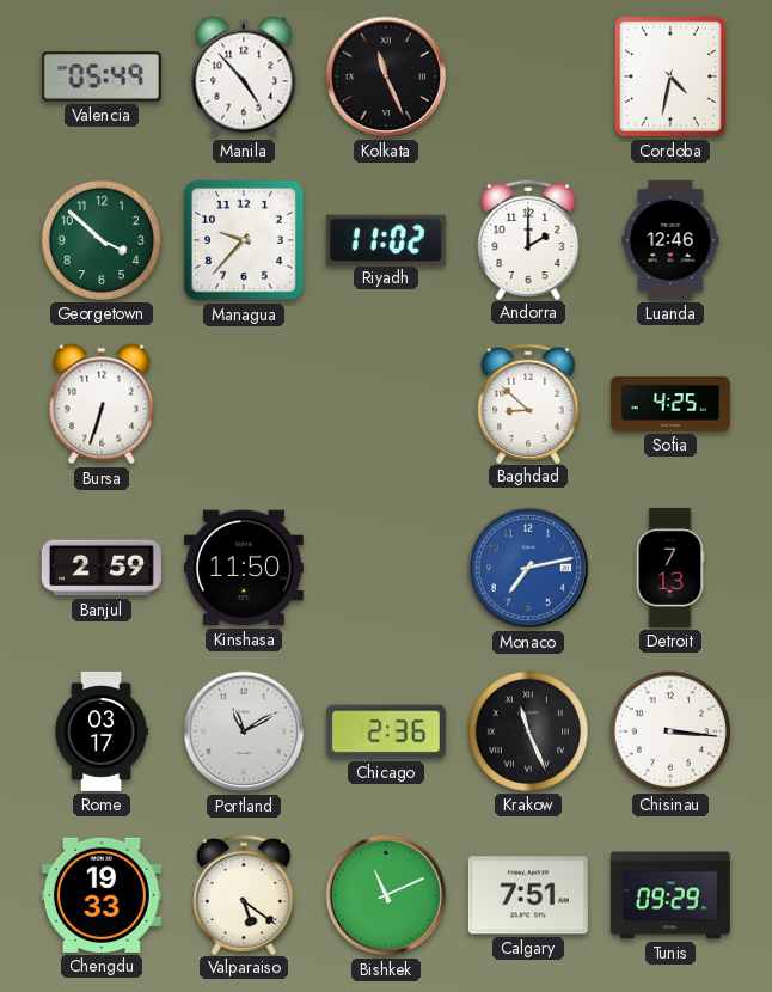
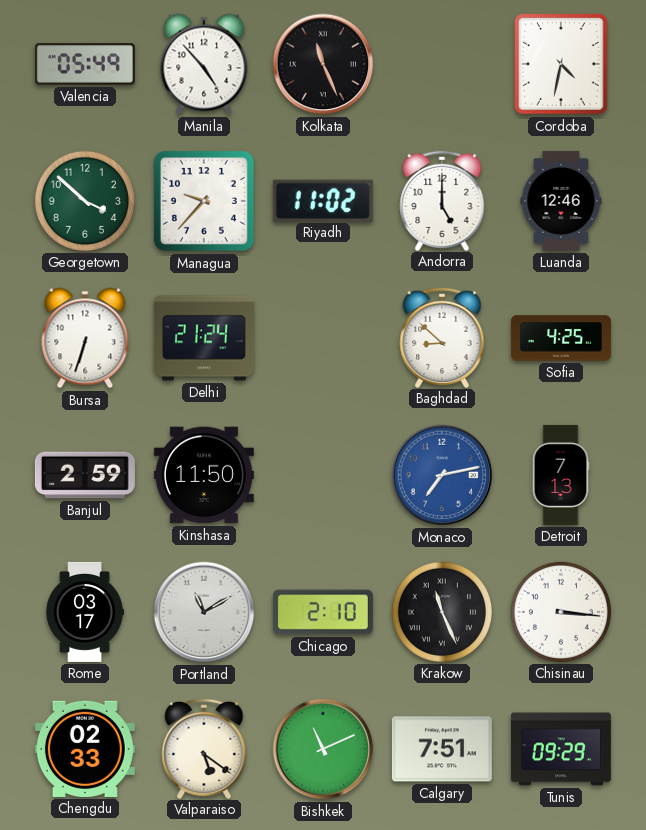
Andorra: 2:00 -> 5:00 (442, 200)
Delhi: none -> 21:24 (204, 338)
Chicago: 2:36 -> 2:10 (323, 612)
Chengdu: 19:33 -> 02:33 (85, 749)
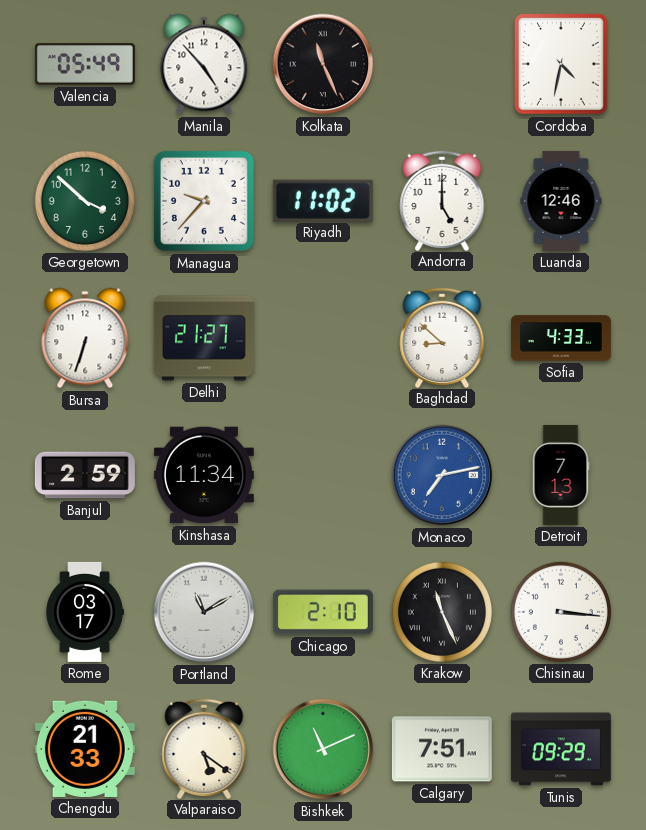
Delhi: 21:24 -> 21:27 (204, 338)
Sofia: 4:25 -> 4:33 (561, 338)
Kinshasa: 11:50 -> 11:34 (204, 475)
Chengdu: 02:33 -> 21:33 (85, 749)
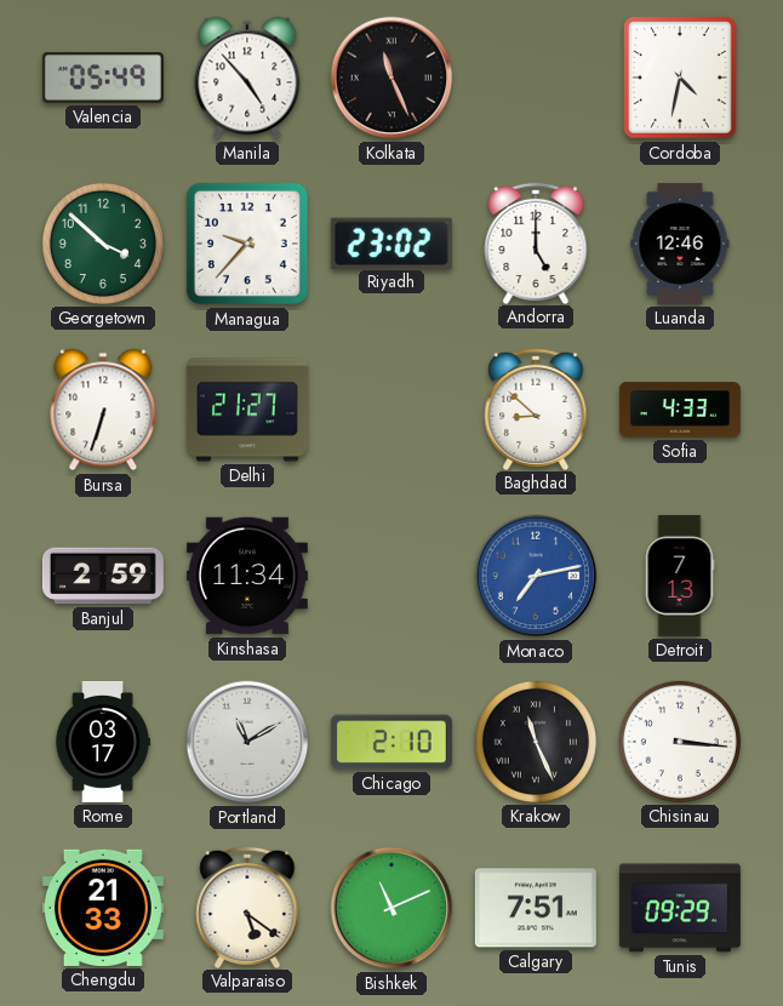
Riyadh: 11:02 -> 23:02 (391, 242)
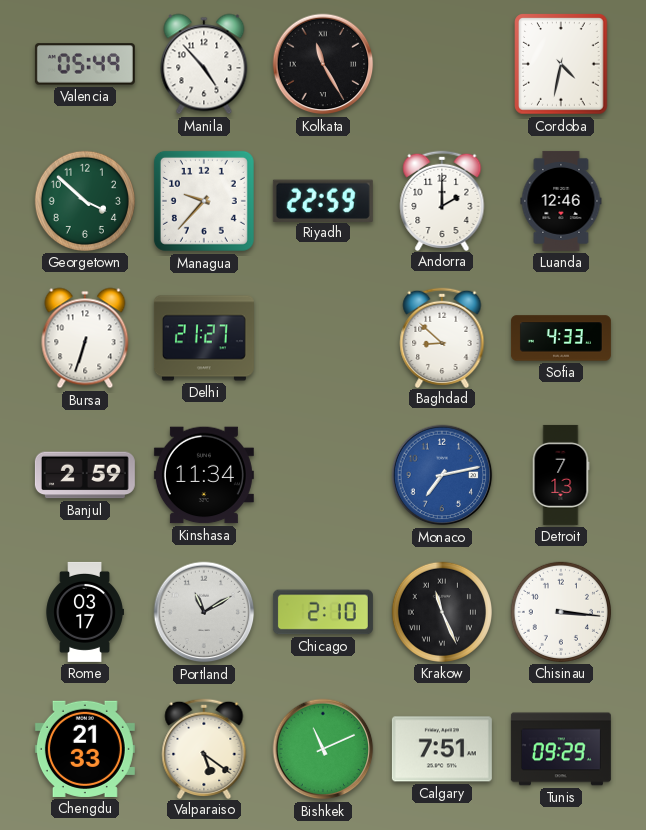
Kolkata: 11:26 -> 11:25 (323, 64)
Riyadh: 23:02 -> 22:59 (323, 200)
Andorra: 5:00 -> 2:00 (442, 200)
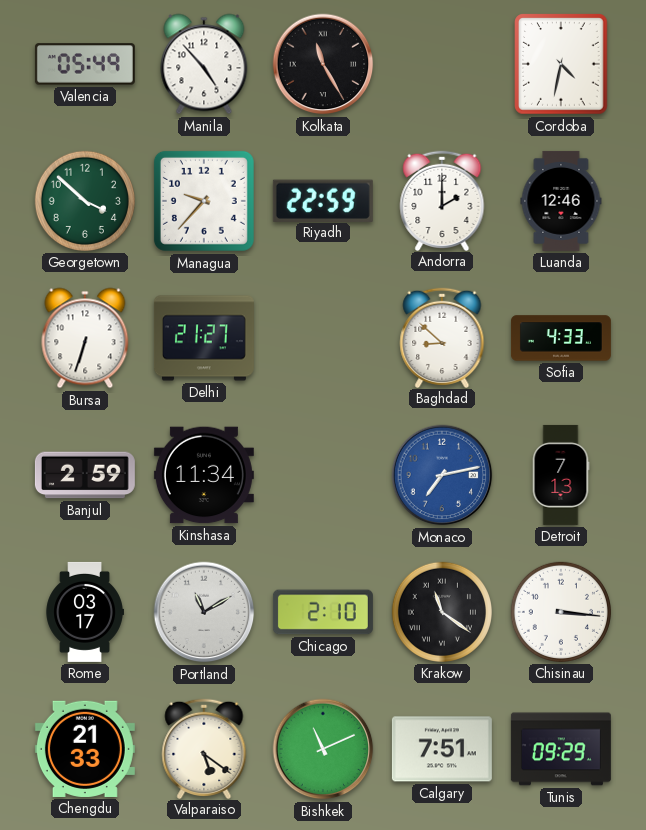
Krakow: 11:26 -> 11:21 (442, 612)
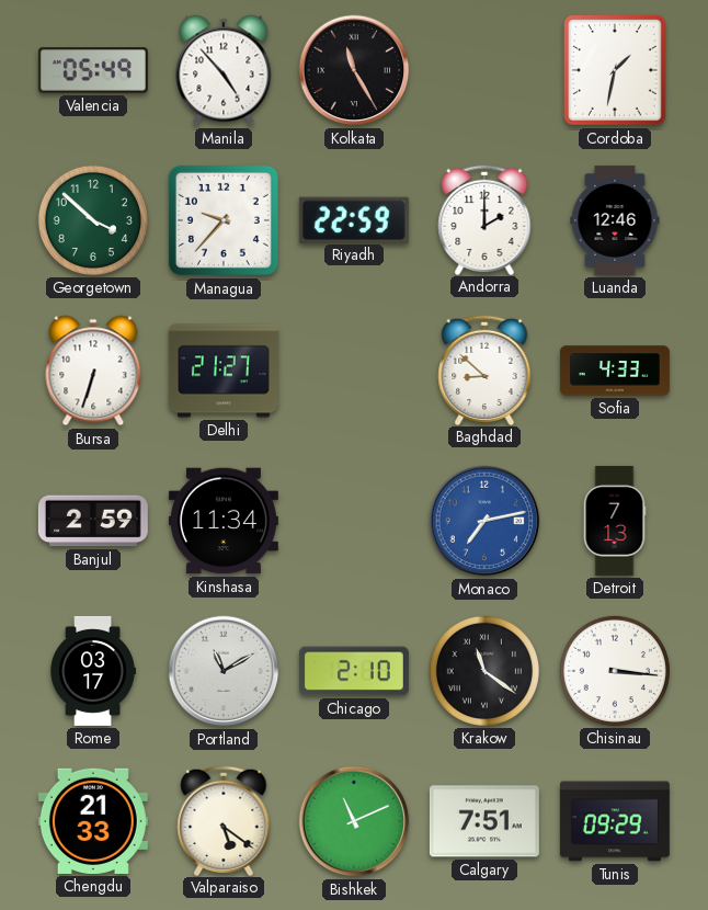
Cordoba: 4:32 -> 1:32 (615, 70)
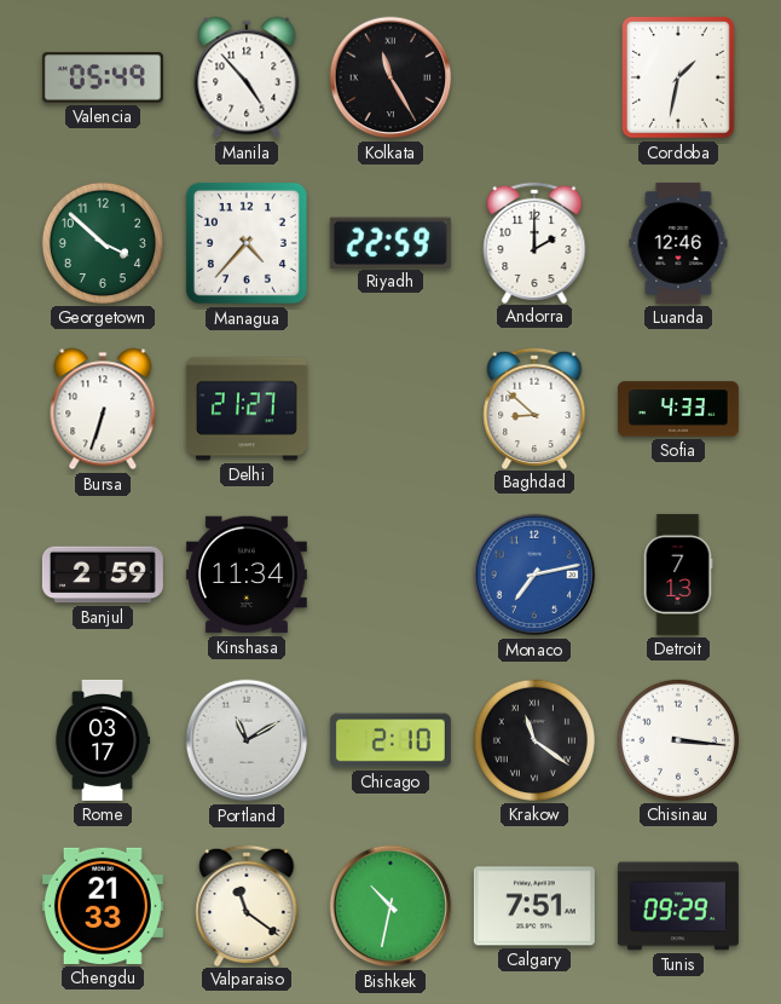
Managua: 9:37 -> 4:37 (247, 243)
Valparaiso: 5:21 -> 11:21 (247, 905)
Bishkek: 11:11 -> 10:32 (390, 906)
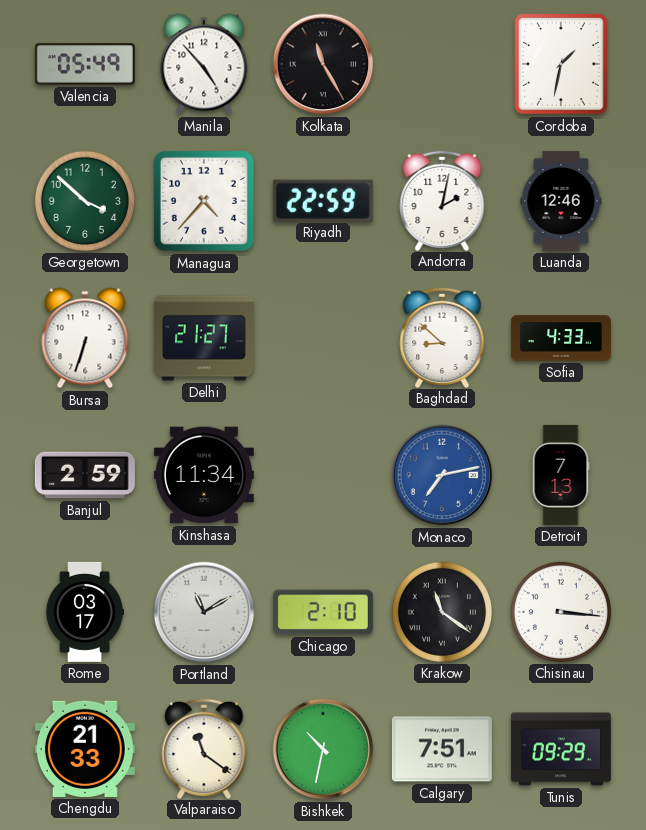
Andorra: 2:00 -> 2:02 (442, 200)
